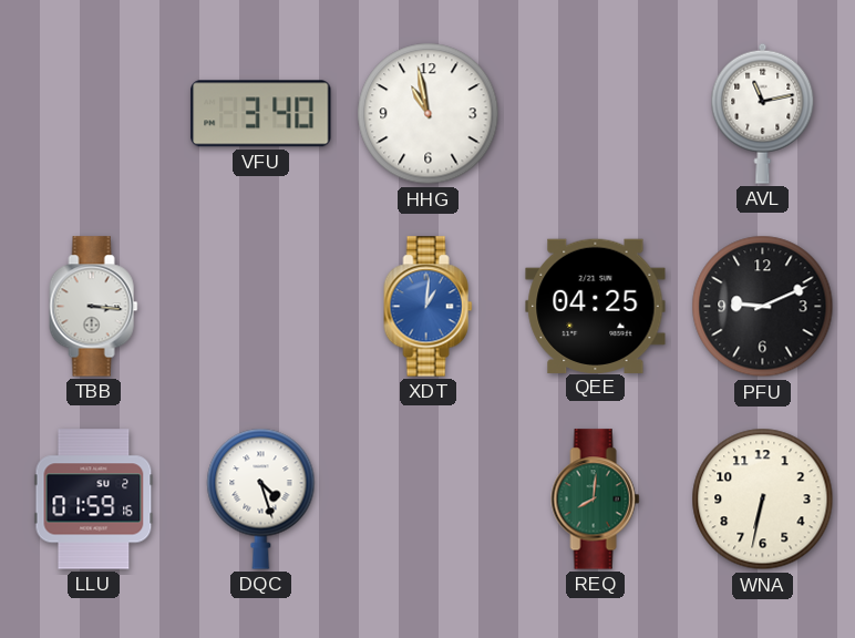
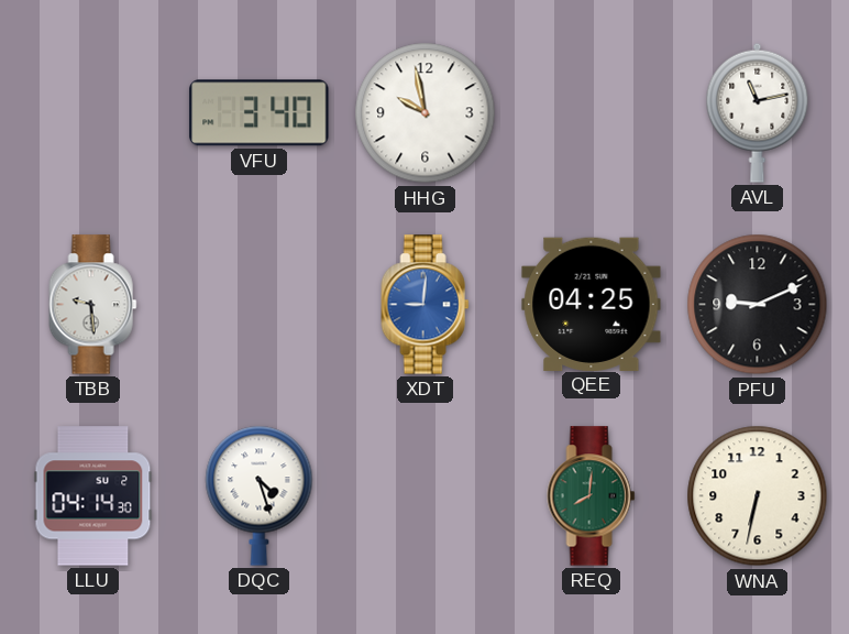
HHG: 10:58 -> 9:58 (426, 113)
TBB: 3:16 -> 9:29 (93, 305)
XDT: 1:01 -> 9:01 (426, 305)
LLU: 01:59 -> 04:14 (93, 496)
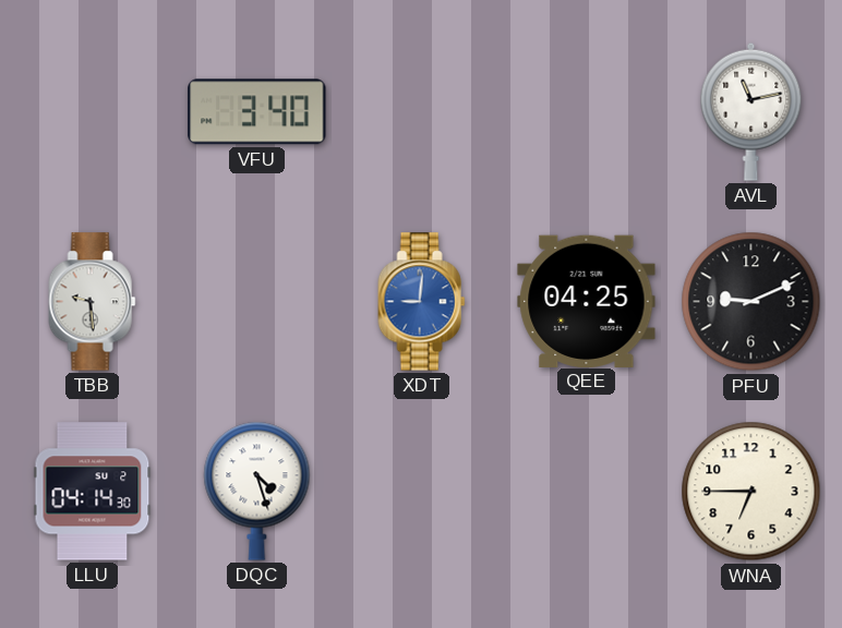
HHG: 9:58 -> none (426, 113)
REQ: 8:01 -> none (592, 496)
WNA: 6:32 -> 6:45 (751, 492)
